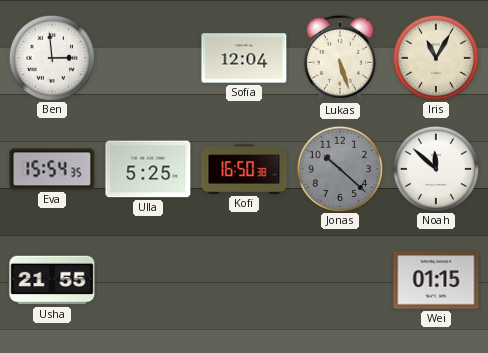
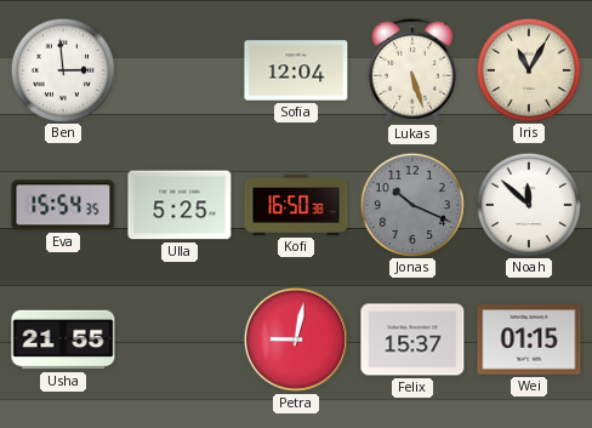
Jonas: 10:22 -> 10:19 (411, 204)
Petra: none -> 9:02 (296, 339)
Felix: none -> 15:37 (412, 339)
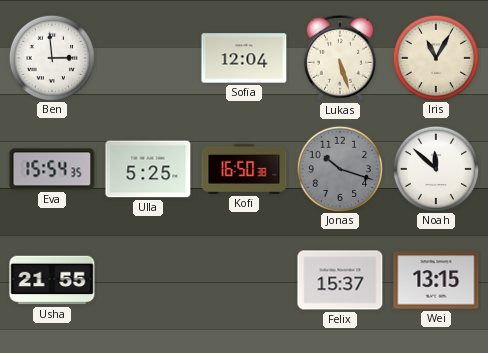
Jonas: 10:19 -> 10:18 (339, 168)
Petra: 9:02 -> none (296, 339)
Wei: 01:15 -> 13:15 (436, 280)
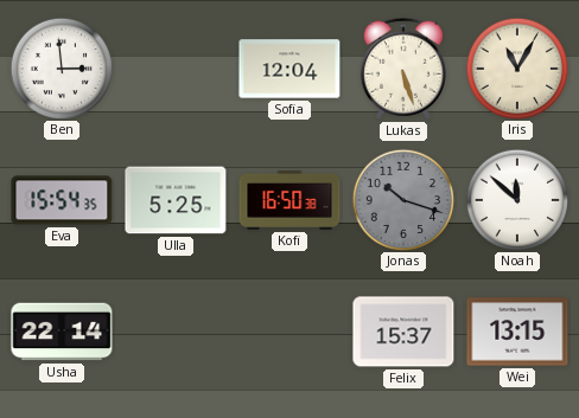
Usha: 21:55 -> 22:14 (62, 332)
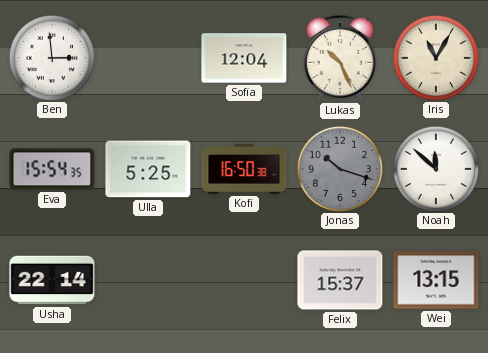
Lukas: 5:27 -> 10:26 (340, 58)
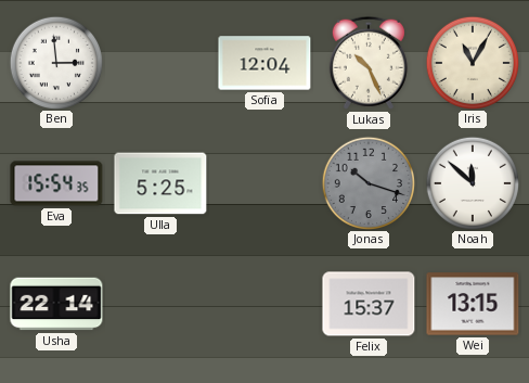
Kofi: 16:50 -> none (244, 169)
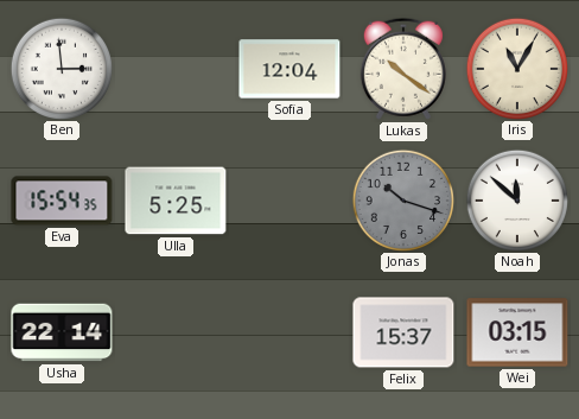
Lukas: 10:26 -> 10:21 (403, 69)
Wei: 13:15 -> 03:15 (517, 332)
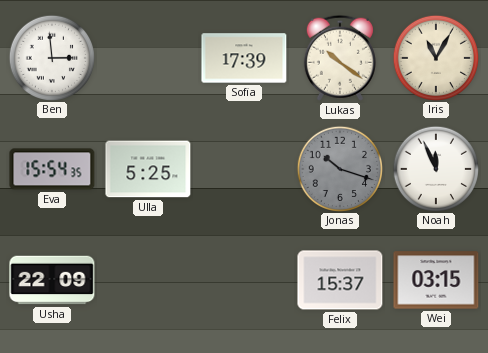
Sofia: 12:04 -> 17:39 (244, 58)
Noah: 11:52 -> 11:56 (435, 168)
Usha: 22:14 -> 22:09 (52, 280)
